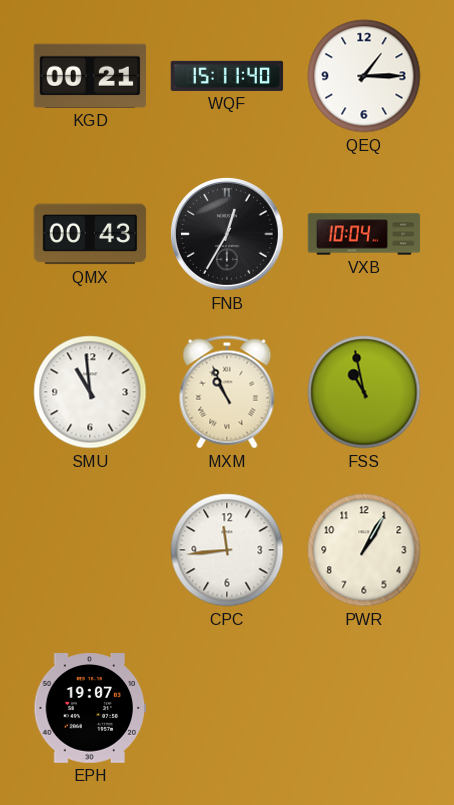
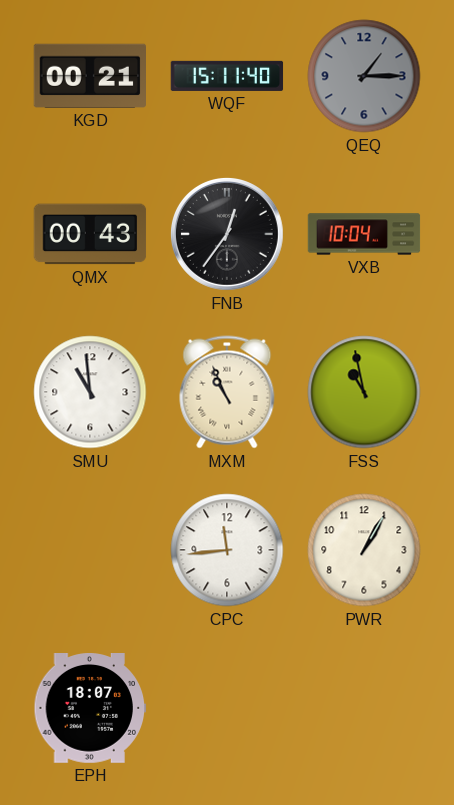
QEQ dial: white -> grey (364, 76)
FNB: 12:35 -> 12:36 (227, 234)
EPH: 19:07 -> 18:07 (90, 709)
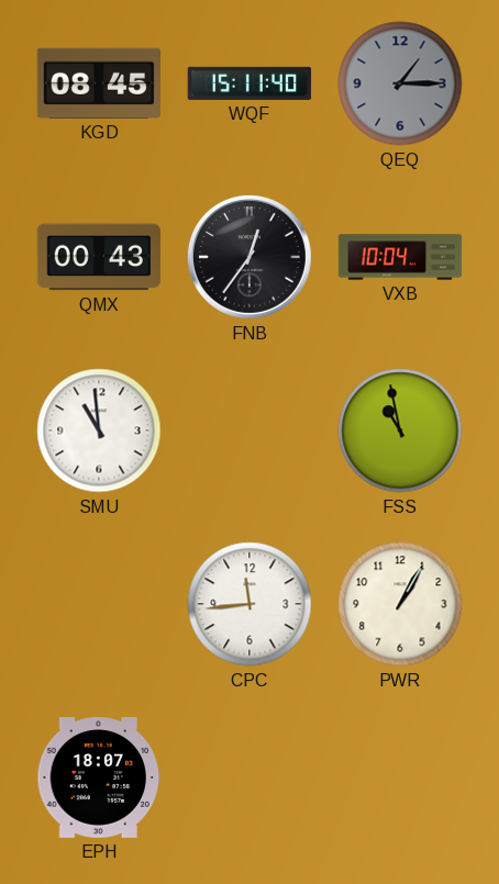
KGD: 00:21 -> 08:45 (98, 83)
MXM: 10:56 -> none (227, 392)
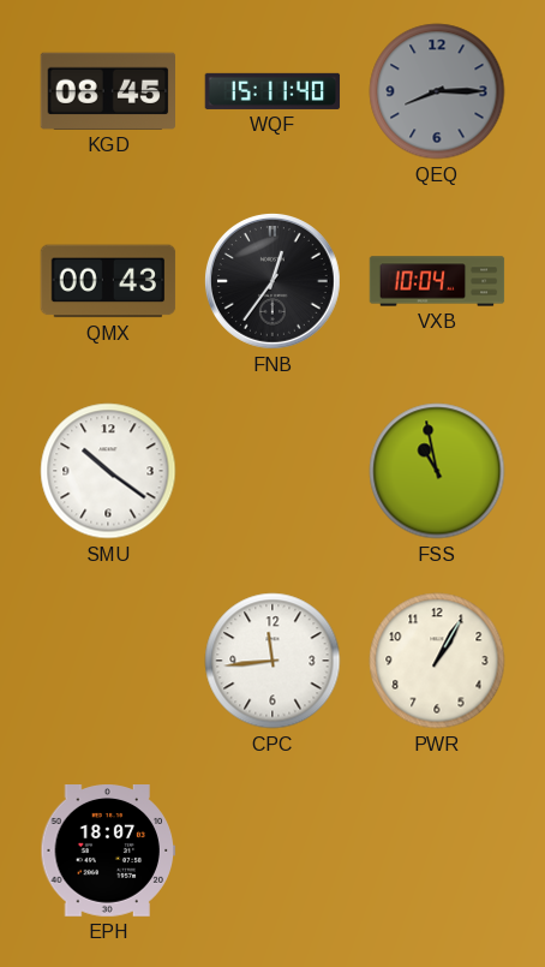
QEQ: 1:15 -> 8:15 (437, 91)
SMU: 10:59 -> 10:21 (108, 471)
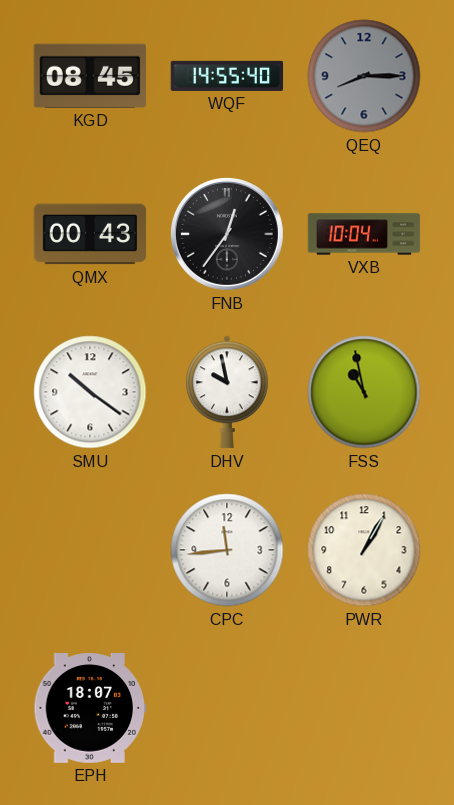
WQF: 15:11 -> 14:55 (227, 76)
DHV: none -> 9:58 (227, 392)
